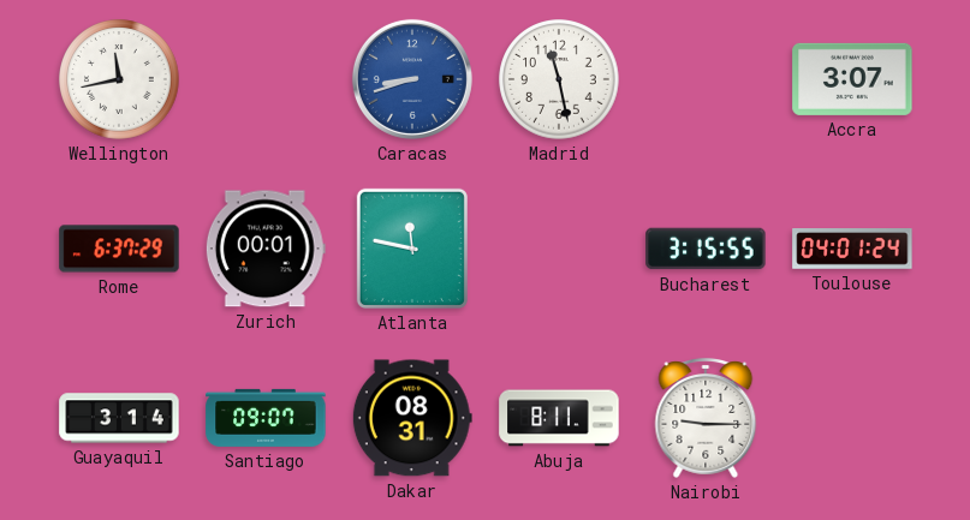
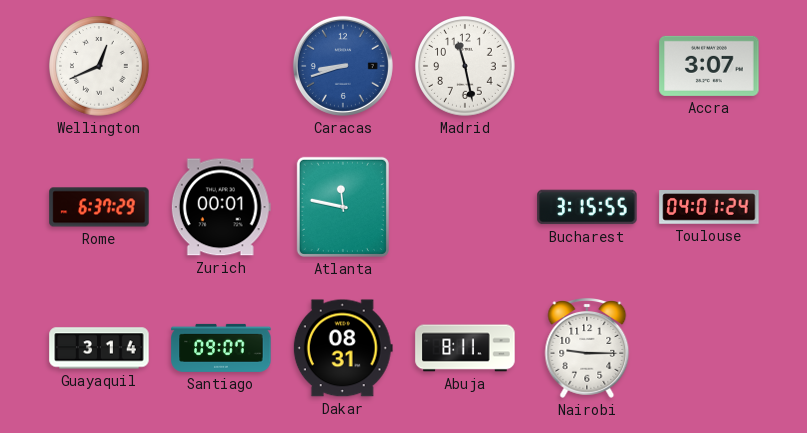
Wellington: 11:43 -> 12:41 (99, 66)
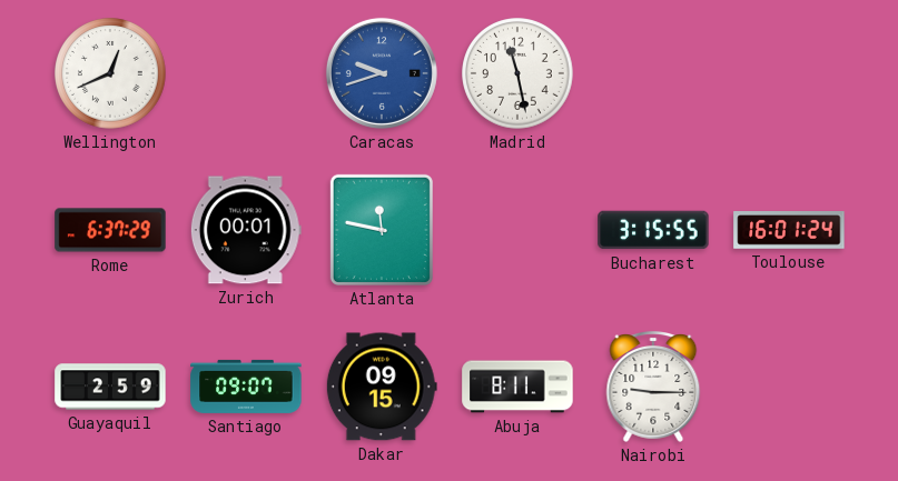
Caracas: 8:42 -> 9:42 (382, 73)
Accra: 3:07 -> none (709, 66)
Toulouse: 04:01 -> 16:01 (789, 230)
Guayaquil: 3:14 -> 2:59 (110, 387)
Dakar: 08:31 -> 09:15 (382, 387)
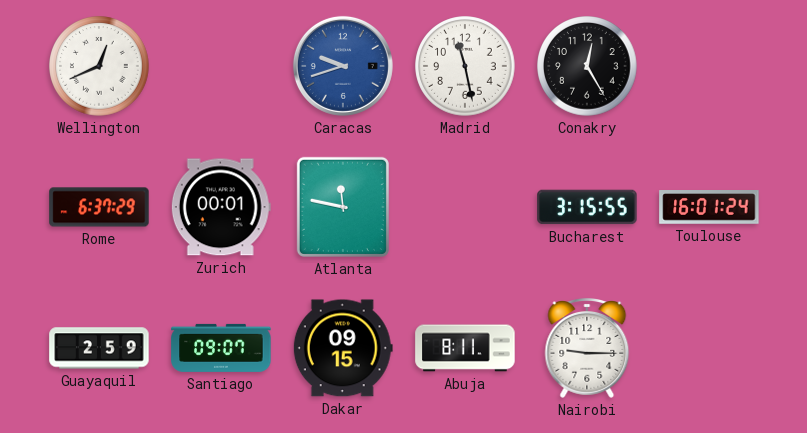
Conakry: none -> 12:25 (587, 66)
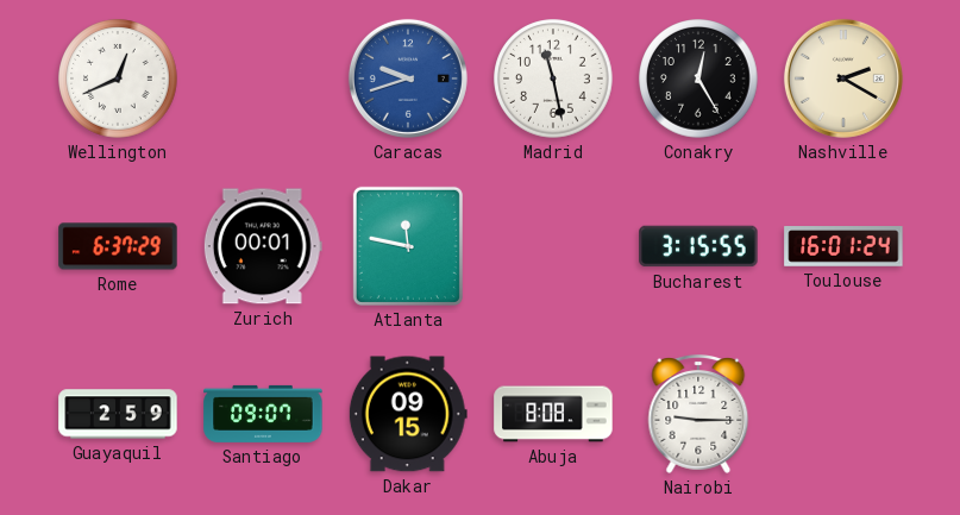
Nashville: none -> 2:20 (843, 78)
Abuja: 8:11 -> 8:08 (553, 414)
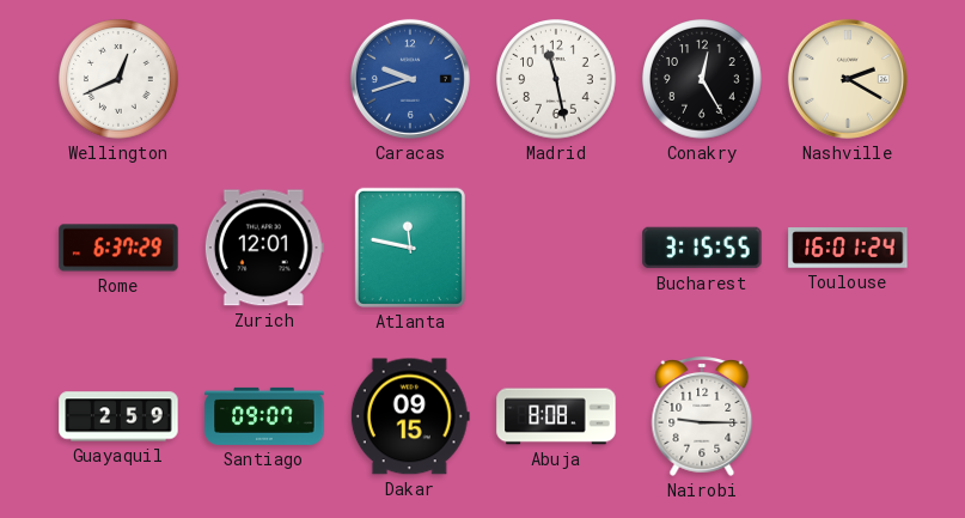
Zurich: 00:01 -> 12:01 (264, 248)
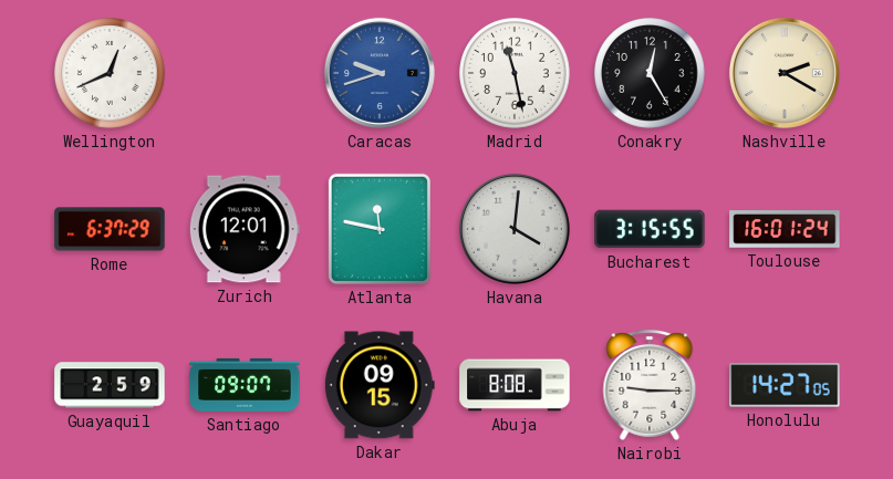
Havana: none -> 4:01 (515, 229)
Honolulu: none -> 14:27 (785, 385)
